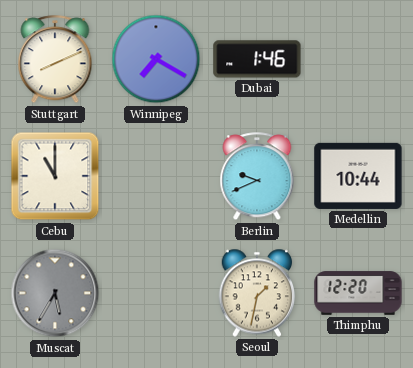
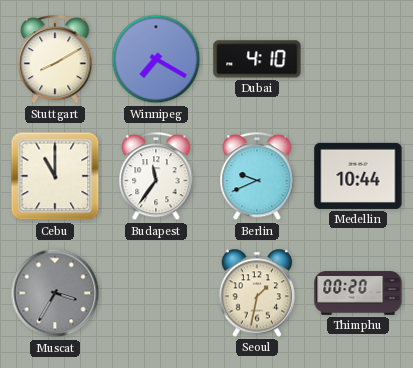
Stuttgart: 8:11 -> 8:10 (55, 60)
Dubai: 1:46 -> 4:10 (257, 59)
Budapest: none -> 11:36 (156, 177)
Muscat: 5:35 -> 3:35 (55, 293)
Thimphu: 12:20 -> 00:20 (358, 293)
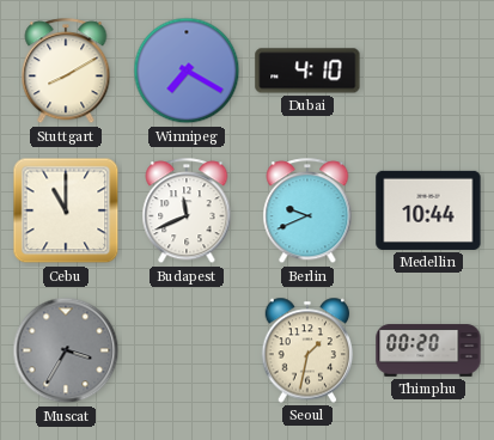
Budapest: 11:36 -> 11:41 (187, 212)
